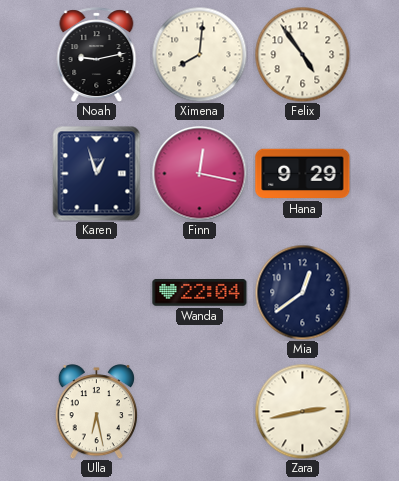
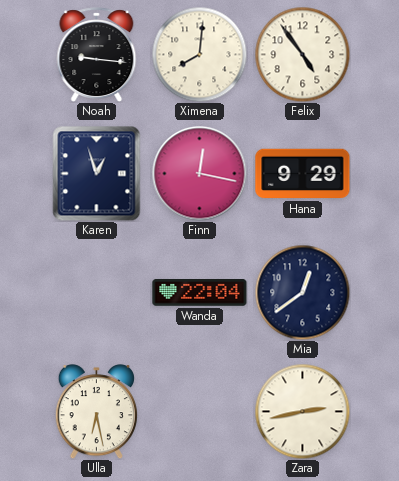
Noah: 9:13 -> 9:16 (97, 54)
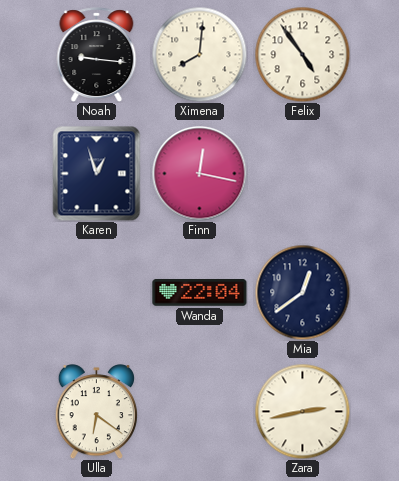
Hana: 9:29 -> none (303, 174)
Ulla: 6:28 -> 6:21 (96, 412)
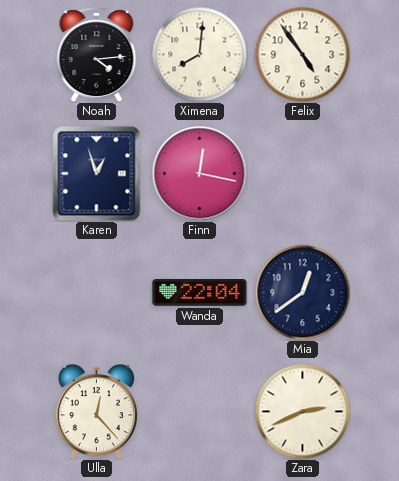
Noah: 9:16 -> 4:14 (97, 54)
Ulla: 6:21 -> 12:23 (96, 412)
Zara: 2:43 -> 2:41 (302, 411)
